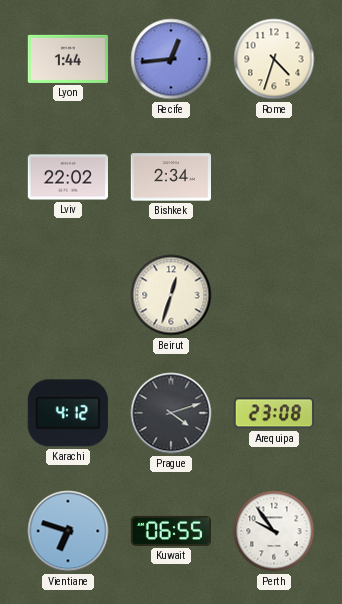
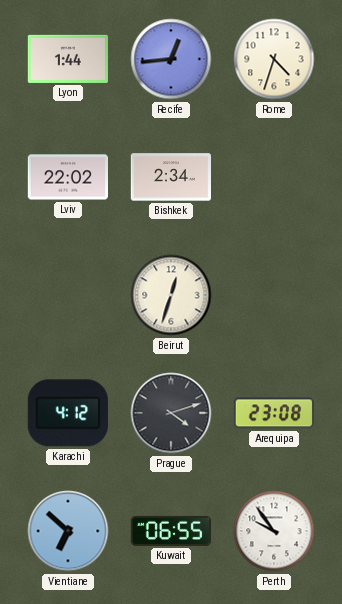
Vientiane: 6:48 -> 6:52 (68, 531)
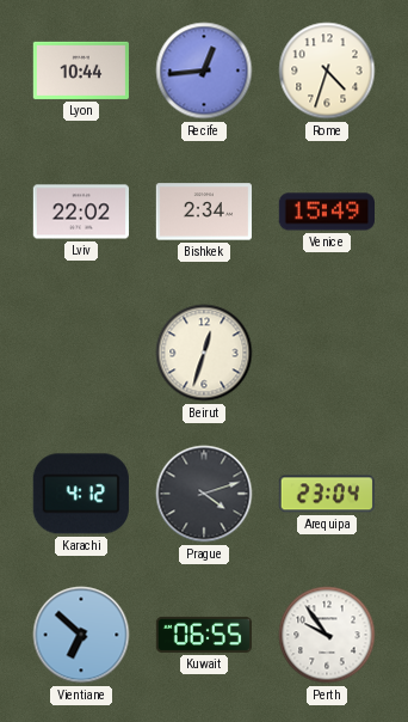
Lyon: 1:44 -> 10:44 (80, 71)
Venice: none -> 15:49 (326, 212)
Arequipa: 23:08 -> 23:04 (327, 494)
